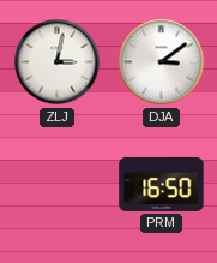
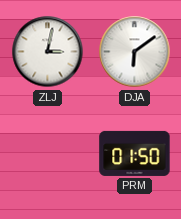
DJA: 3:09 -> 6:09 (135, 52)
PRM: 16:50 -> 01:50 (135, 153)
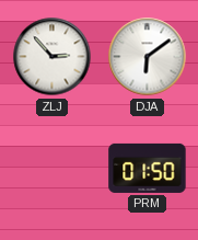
ZLJ: 3:02 -> 2:53 (53, 57)
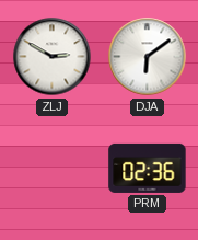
ZLJ: 2:53 -> 2:50 (53, 57)
PRM: 01:50 -> 02:36 (148, 168)
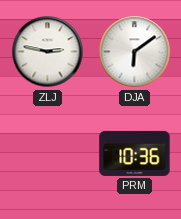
ZLJ: 2:50 -> 2:47 (48, 52)
PRM: 02:36 -> 10:36 (135, 153)
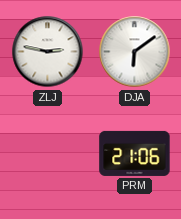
PRM: 10:36 -> 21:06 (135, 153)
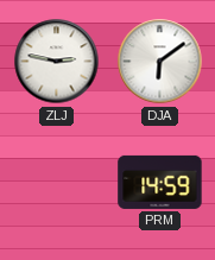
PRM: 21:06 -> 14:59 (160, 182)
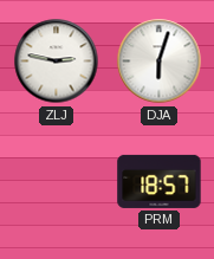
DJA: 6:09 -> 6:03 (160, 61)
PRM: 14:59 -> 18:57 (160, 181)
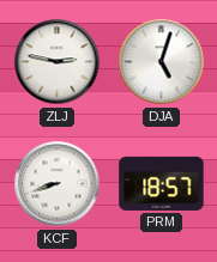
DJA: 6:03 -> 5:03 (162, 62)
KCF: none -> 8:42 (58, 184)
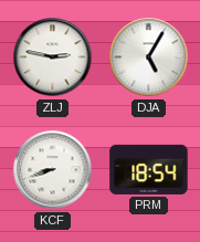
DJA: 5:03 -> 5:05 (149, 57)
PRM: 18:57 -> 18:54 (149, 169)
